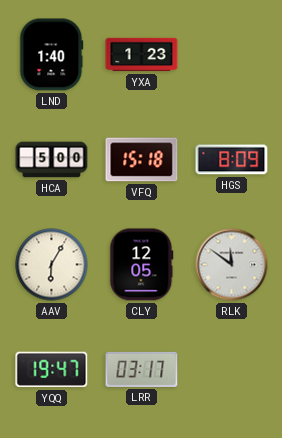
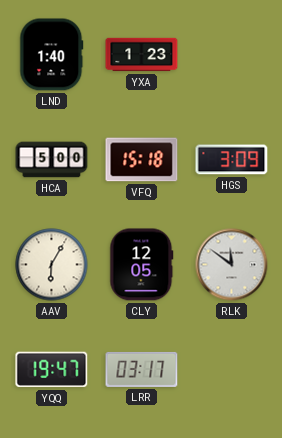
HGS: 8:09 -> 3:09 (232, 160)
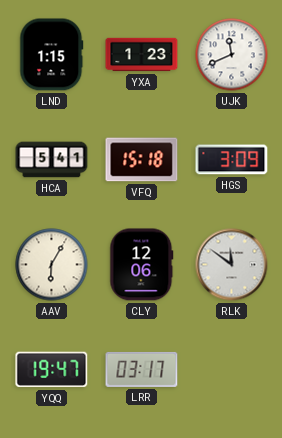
LND: 1:40 -> 1:15 (52, 55)
UJK: none -> 11:41 (232, 55)
HCA: 5:00 -> 5:41 (52, 160)
CLY: 12:05 -> 12:06 (142, 265)
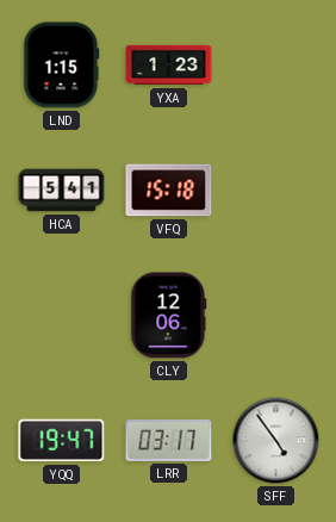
UJK: 11:41 -> none (232, 55)
HGS: 3:09 -> none (232, 160)
AAV: 6:05 -> none (52, 265)
RLK: 11:51 -> none (232, 265)
SFF: none -> 4:54 (276, 441)
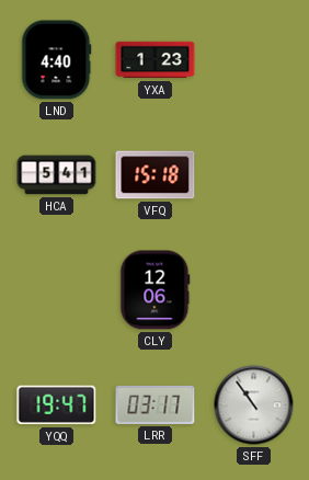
LND: 1:15 -> 4:40 (57, 60)
SFF: 4:54 -> 10:54 (254, 405)
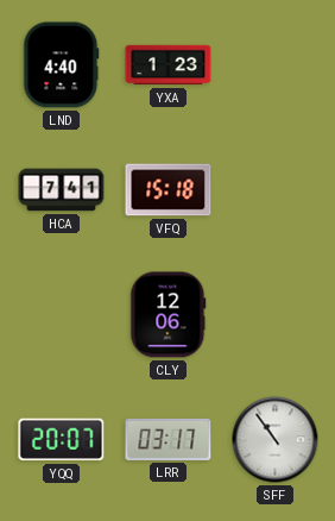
HCA: 5:41 -> 7:41 (62, 190)
YQQ: 19:47 -> 20:07 (62, 440)
